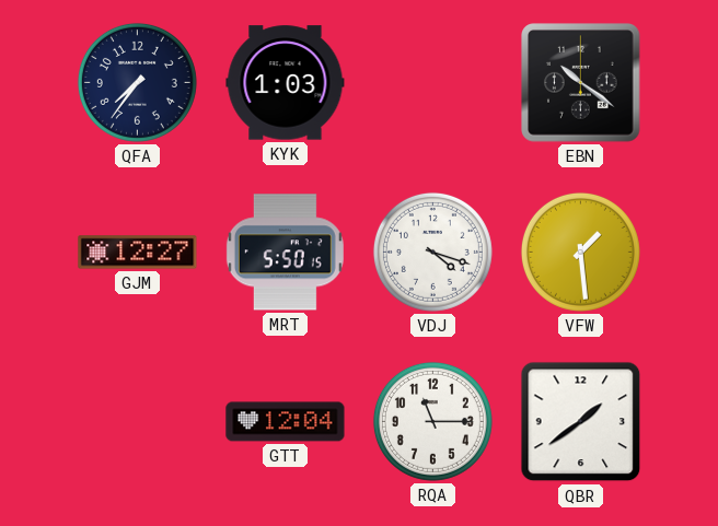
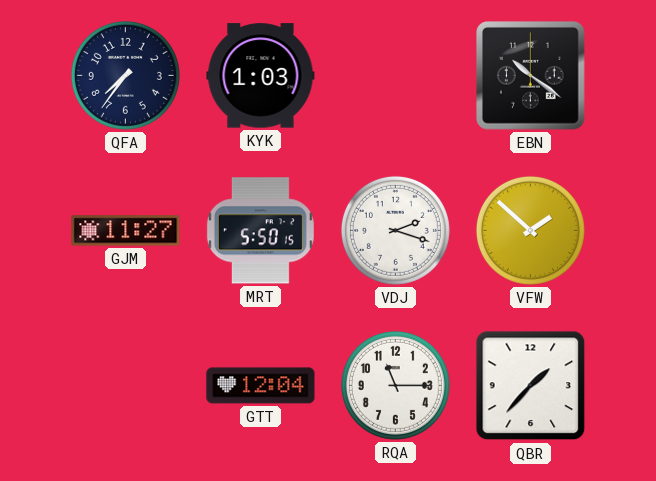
GJM: 12:27 -> 11:27 (126, 231)
VDJ: 4:18 -> 2:18 (395, 230)
VFW: 1:29 -> 1:52 (530, 230)
QBR: 1:39 -> 1:37 (531, 386)
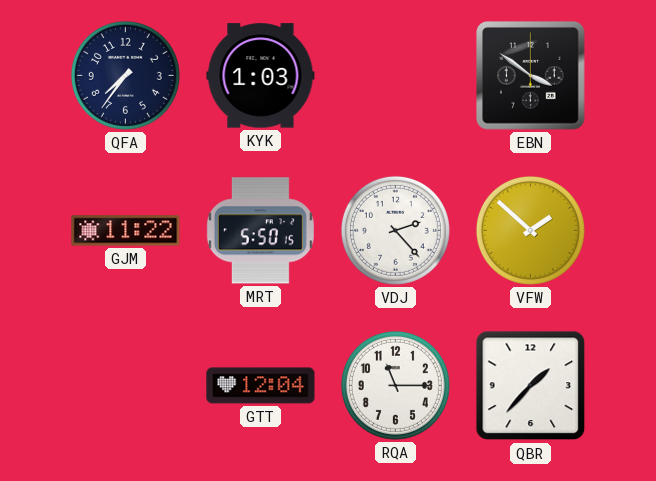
EBN: 10:21 -> 3:51 (531, 76)
GJM: 11:27 -> 11:22 (126, 231)
VDJ: 2:18 -> 2:23 (395, 230)
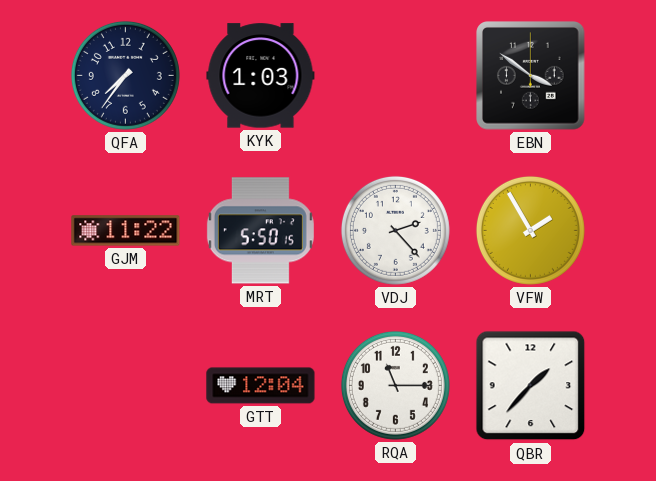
VFW: 1:52 -> 1:55 (530, 230)
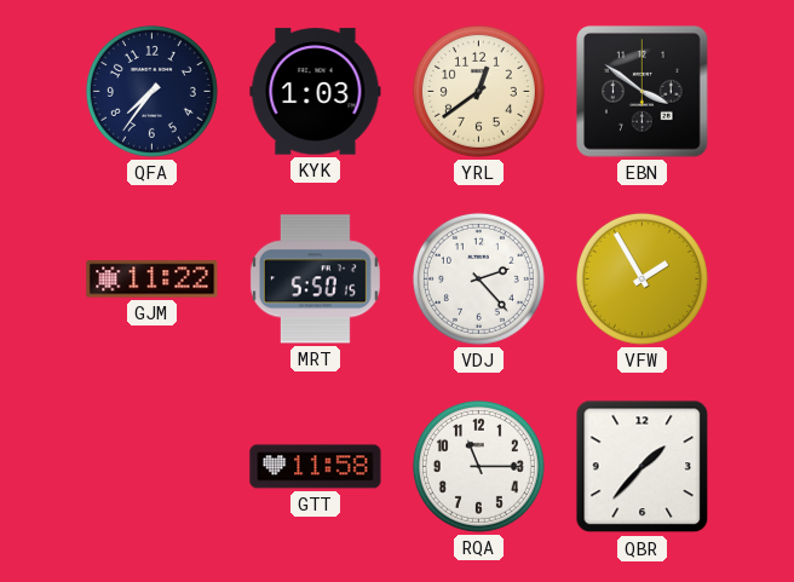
YRL: none -> 12:39 (478, 91)
GTT: 12:04 -> 11:58 (316, 467)
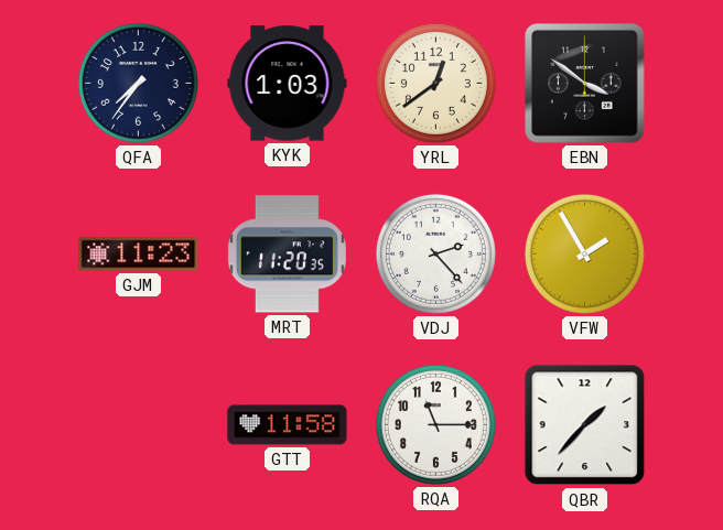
GJM: 11:22 -> 11:23 (139, 255)
MRT: 5:50 -> 11:20 (287, 255)
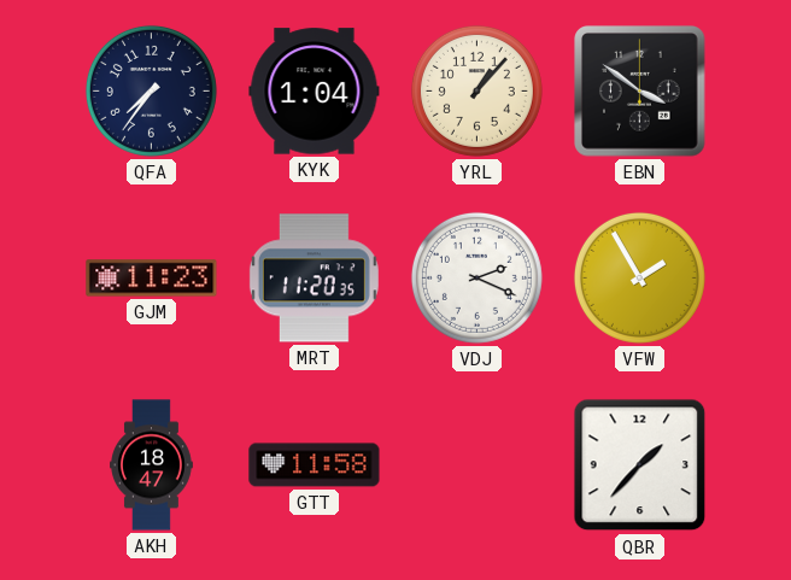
KYK: 1:03 -> 1:04 (315, 92)
YRL: 12:39 -> 1:07 (476, 90)
VDJ: 2:23 -> 2:19 (476, 277)
AKH: none -> 18:47 (152, 465)
RQA: 11:15 -> none (435, 424)
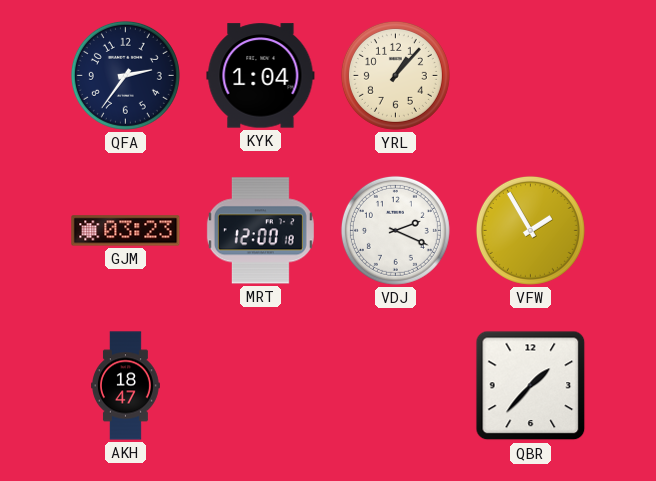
QFA: 7:36 -> 2:36 (125, 75)
EBN: 3:51 -> none (640, 92)
GJM: 11:23 -> 03:23 (126, 231)
MRT: 11:20 -> 12:00 (260, 231)
GTT: 11:58 -> none (315, 465)
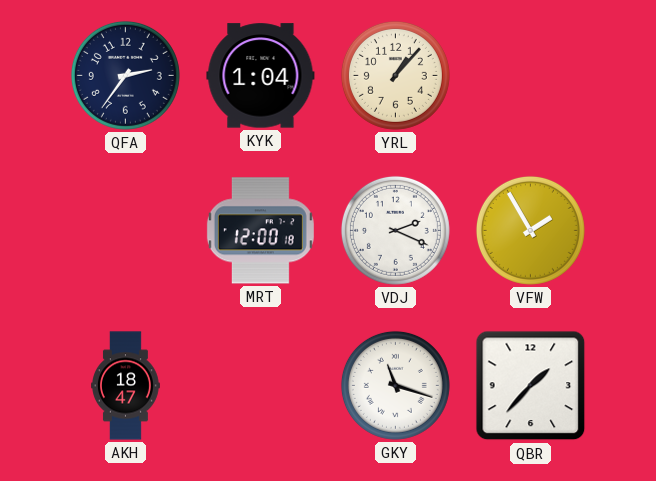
GJM: 03:23 -> none (126, 231)
GKY: none -> 11:18 (395, 385)
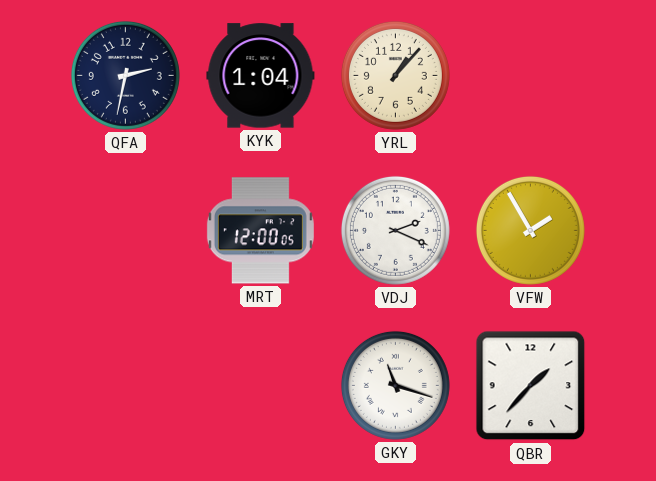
QFA: 2:36 -> 2:32 (125, 75)
MRT: 12:00:18 -> 12:00:05 (260, 231)
AKH: 18:47 -> none (126, 386)
